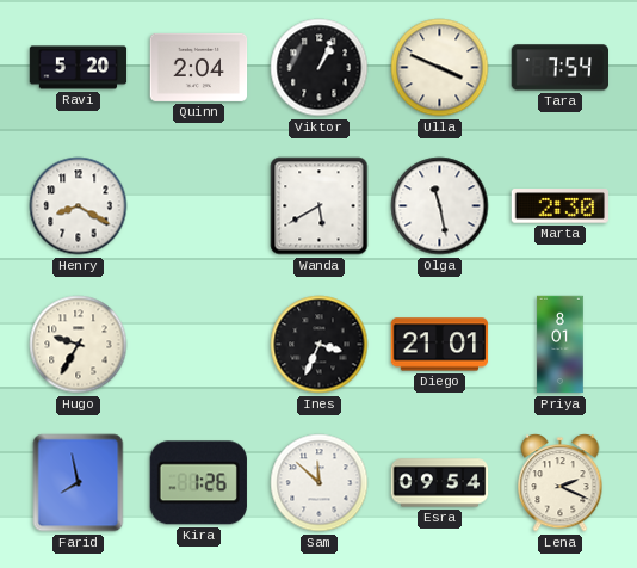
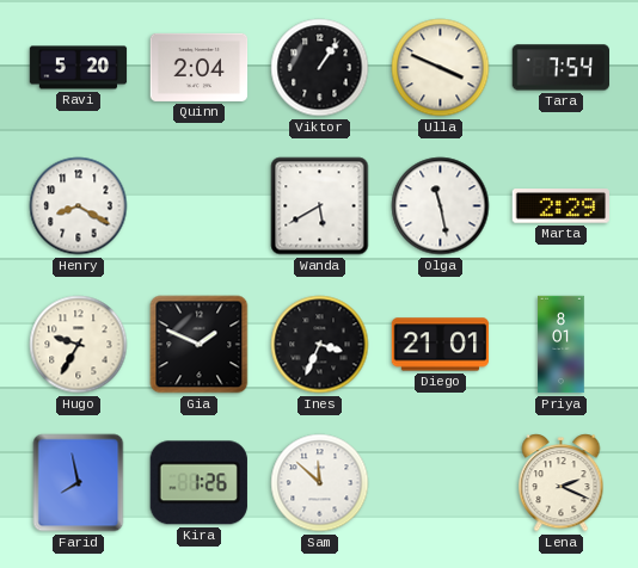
Viktor: 1:04 -> 1:06 (320, 68)
Marta: 2:30 -> 2:29 (560, 206)
Gia: none -> 1:49 (200, 345)
Esra: 09:54 -> none (440, 483)
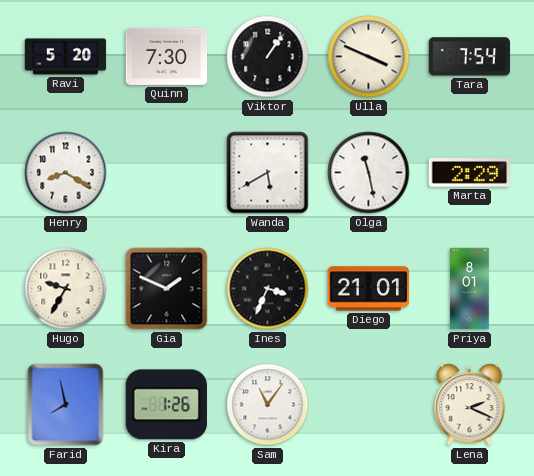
Quinn: 2:04 -> 7:30 (167, 56)
Sam: 11:52 -> 11:06 (268, 405)
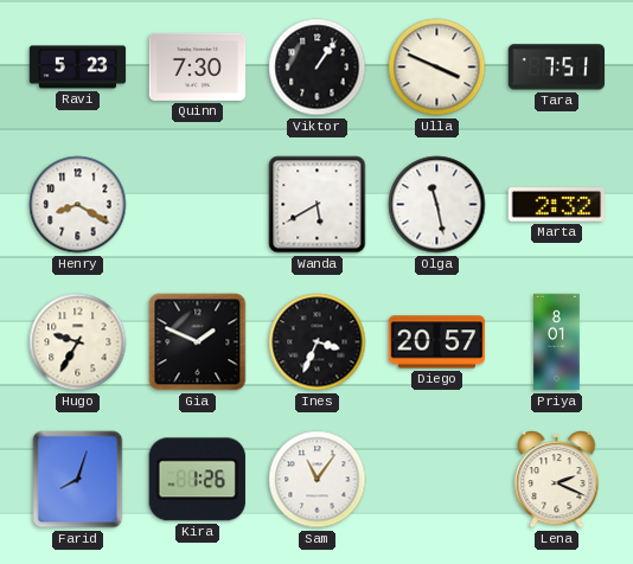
Ravi: 5:20 -> 5:23 (78, 68)
Tara: 7:54 -> 7:51 (556, 68)
Marta: 2:29 -> 2:32 (556, 205)
Diego: 21:01 -> 20:57 (437, 342)
Farid: 7:58 -> 8:03 (78, 480)
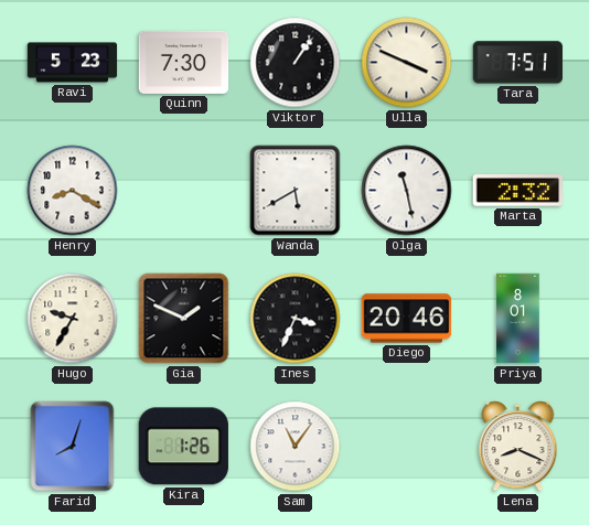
Diego: 20:57 -> 20:46 (407, 319)
Lena: 2:19 -> 8:19 (518, 447)
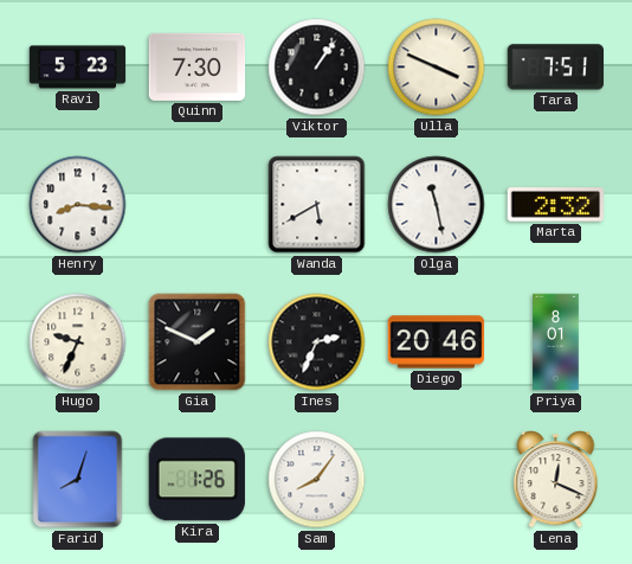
Henry: 8:20 -> 8:16 (78, 205)
Hugo: 9:35 -> 9:34 (78, 342)
Ines: 3:34 -> 2:34 (317, 342)
Sam: 11:06 -> 8:06 (317, 480)
Lena: 8:19 -> 12:19 (556, 480)
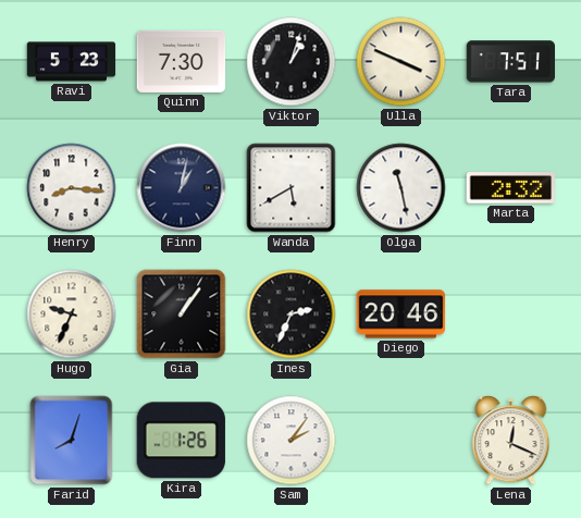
Viktor: 1:06 -> 1:03 (292, 62)
Finn: none -> 1:02 (182, 188)
Gia: 1:49 -> 1:06 (182, 314)
Priya: 8:01 -> none (556, 342)
Sam: 8:06 -> 2:06 (292, 441)
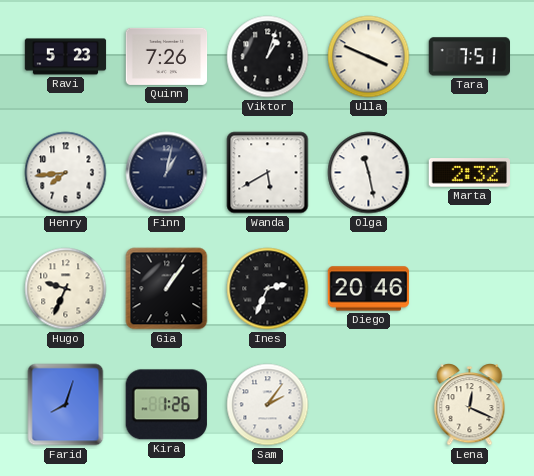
Quinn: 7:30 -> 7:26 (167, 56)
Henry: 8:16 -> 7:44 (66, 173)
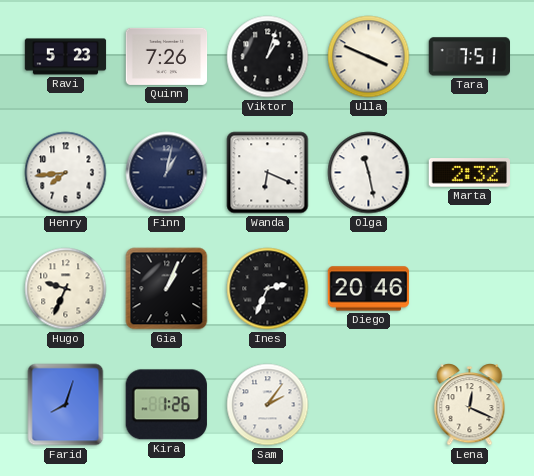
Wanda: 5:40 -> 6:19 (268, 173)
Gia: 1:06 -> 1:04 (167, 289)
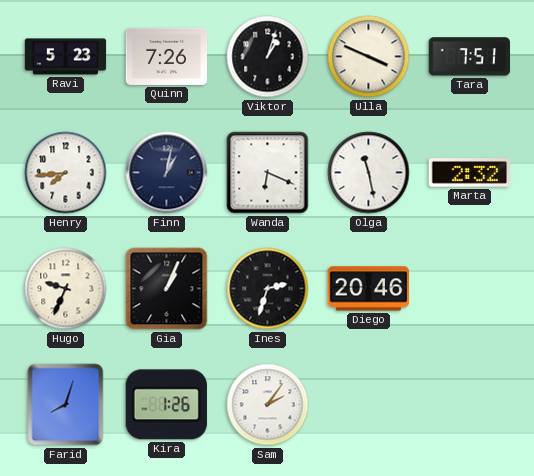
Ines: 2:34 -> 2:33 (268, 289)
Lena: 12:19 -> none (470, 405)
